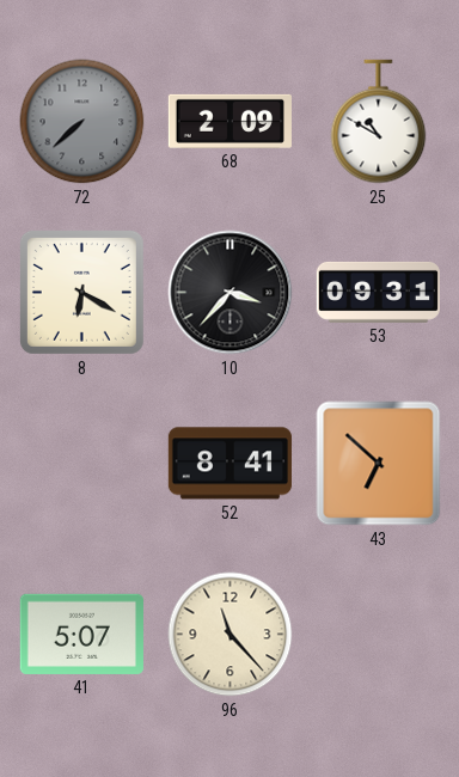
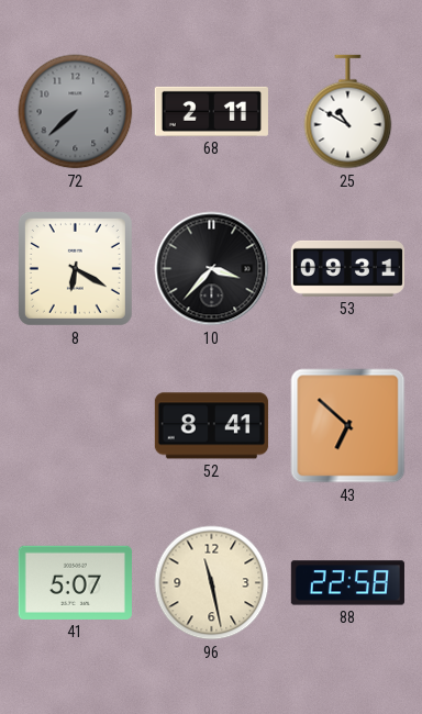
68: 2:09 -> 2:11 (211, 111)
96: 11:23 -> 11:28 (212, 583)
88: none -> 22:58 (347, 583)
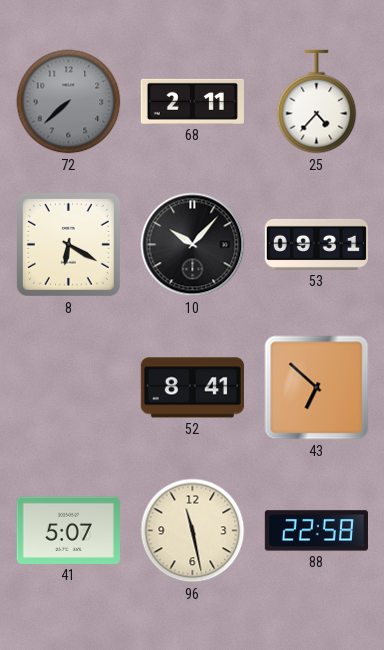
25: 10:50 -> 4:37 (317, 102)
10: 3:37 -> 10:07 (193, 245)
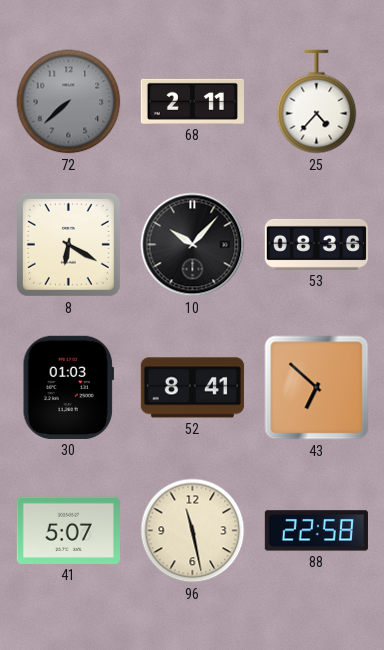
53: 09:31 -> 08:36 (316, 244)
30: none -> 01:03 (68, 387)
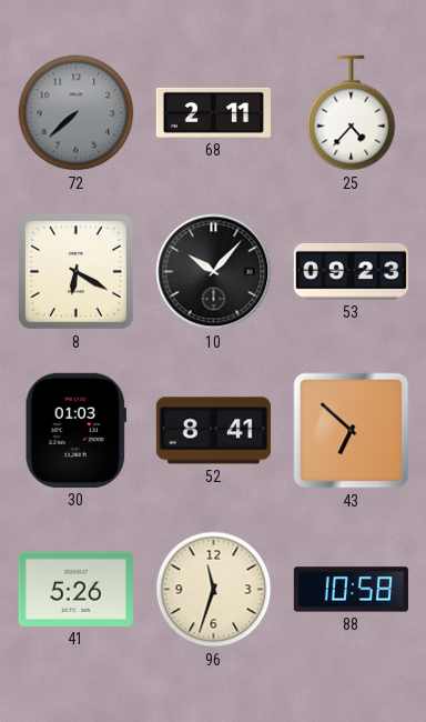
53: 08:36 -> 09:23 (351, 271)
41: 5:07 -> 5:26 (75, 589)
96: 11:28 -> 11:33 (214, 590)
88: 22:58 -> 10:58 (351, 590)
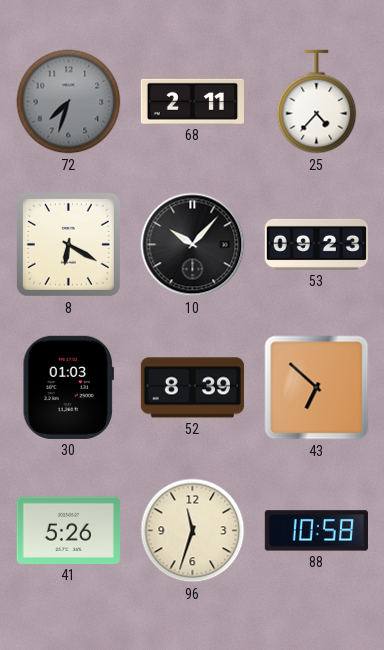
72: 7:38 -> 7:33 (69, 102)
52: 8:41 -> 8:39 (192, 388)
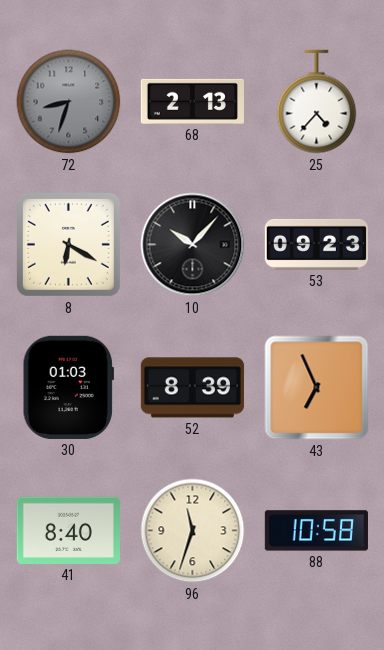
72: 7:33 -> 8:33 (69, 102)
68: 2:11 -> 2:13 (192, 101)
43: 6:52 -> 6:56 (317, 388)
41: 5:26 -> 8:40 (68, 530)
